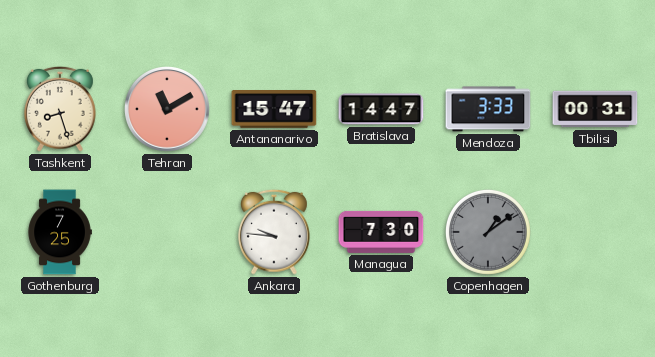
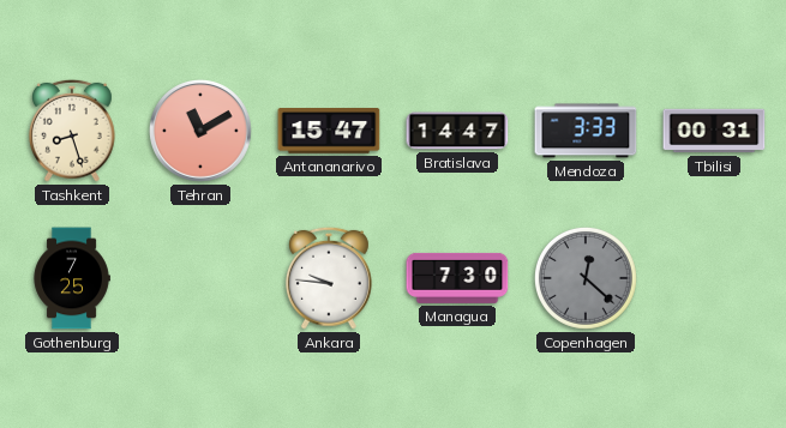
Copenhagen: 1:09 -> 12:22 (586, 278)
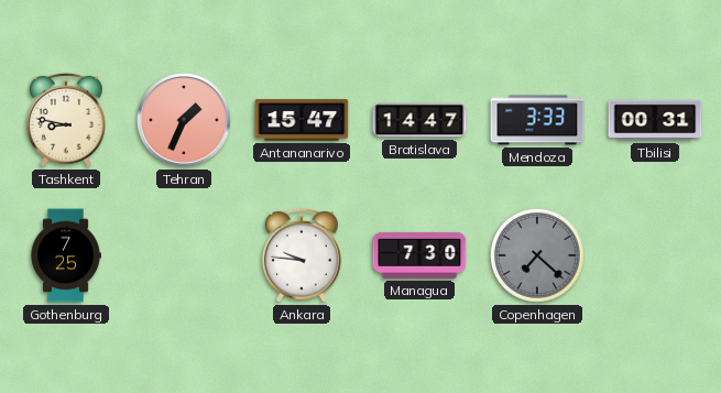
Tashkent: 8:27 -> 8:47 (66, 120)
Tehran: 11:10 -> 1:34 (185, 121)
Copenhagen: 12:22 -> 7:22 (537, 255)
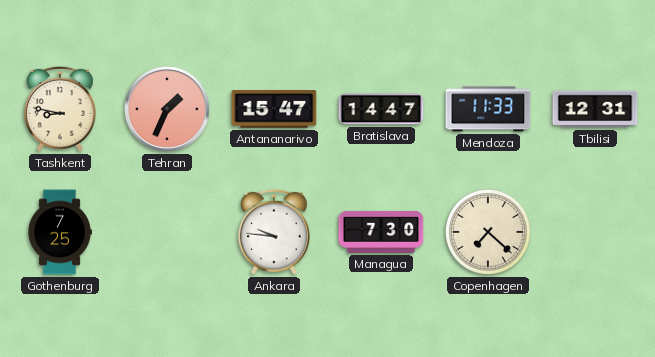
Mendoza: 3:33 -> 11:33 (488, 109)
Tbilisi: 00:31 -> 12:31 (595, 109)
Copenhagen dial: grey -> cream (488, 232)
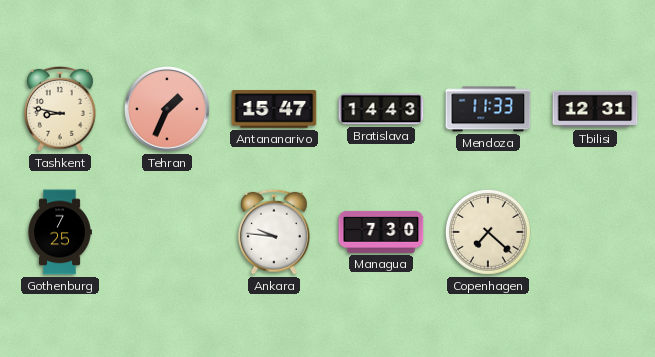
Bratislava: 14:47 -> 14:43 (381, 109)
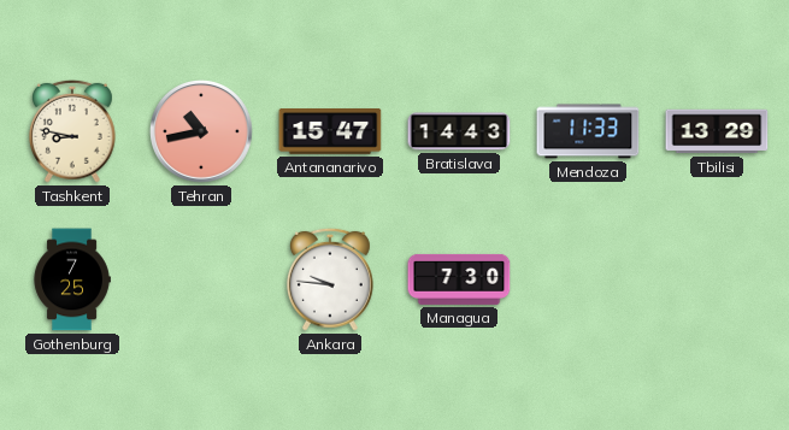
Tehran: 1:34 -> 10:43 (202, 132)
Tbilisi: 12:31 -> 13:29 (717, 131)
Copenhagen: 7:22 -> none (488, 232)
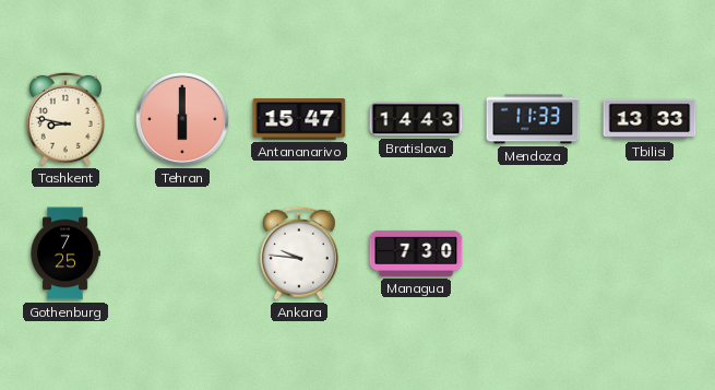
Tehran: 10:43 -> 6:00 (183, 120)
Tbilisi: 13:29 -> 13:33 (650, 119)
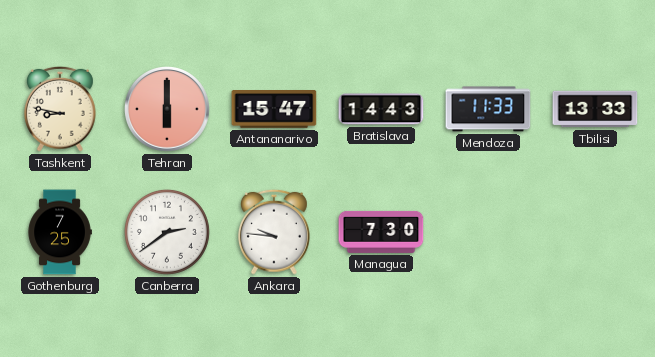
Canberra: none -> 2:39 (167, 232)
